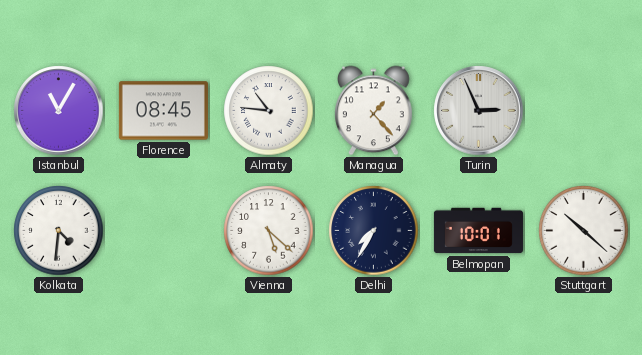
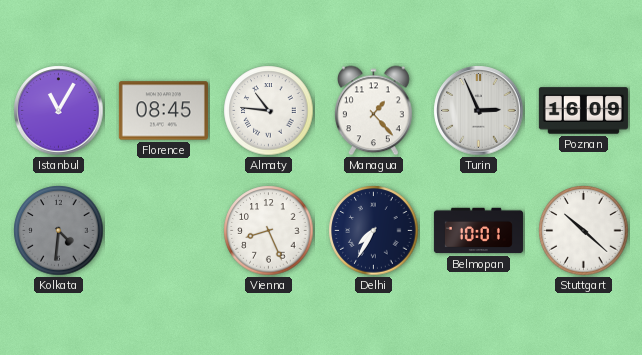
Poznan: none -> 16:09 (583, 111)
Kolkata dial: white -> grey (59, 231)
Vienna: 5:22 -> 8:26 (269, 231)
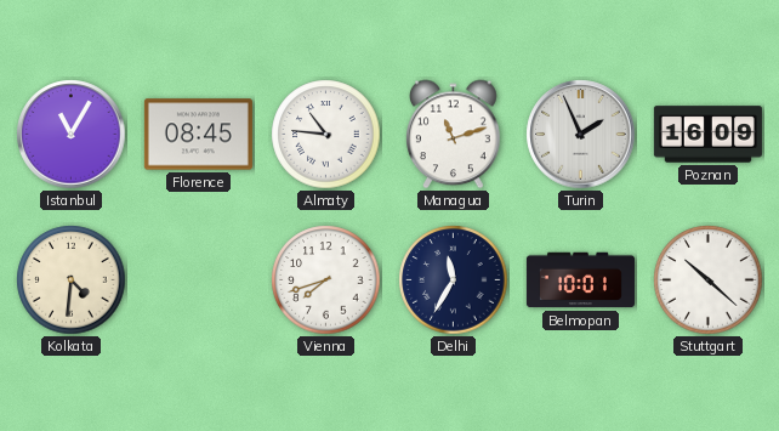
Managua: 1:23 -> 11:12 (454, 135)
Turin: 2:56 -> 1:56 (581, 135)
Kolkata dial: grey -> cream (72, 280)
Vienna: 8:26 -> 7:42 (326, 280)
Delhi: 7:35 -> 11:35 (454, 280)
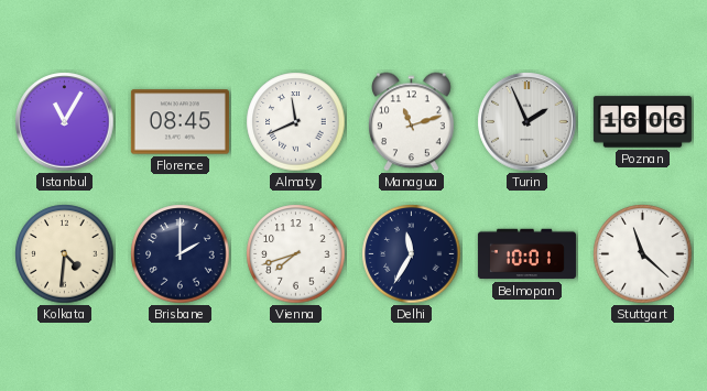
Almaty: 10:46 -> 11:41 (296, 122)
Poznan: 16:09 -> 16:06 (642, 122)
Brisbane: none -> 2:00 (181, 254)
Stuttgart: 10:22 -> 11:22 (643, 254)
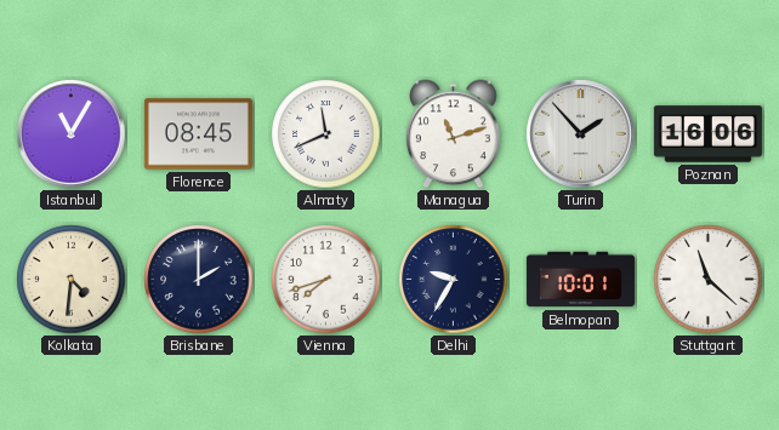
Turin: 1:56 -> 1:53 (581, 134)
Delhi: 11:35 -> 9:35 (454, 280)
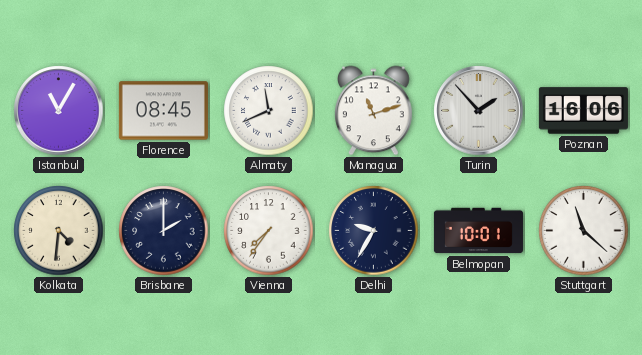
Vienna: 7:42 -> 7:36 (269, 231)
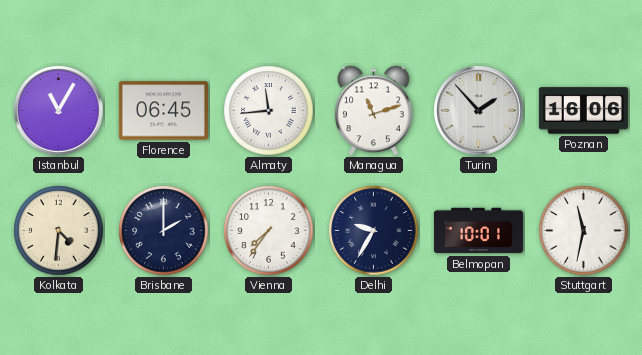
Florence: 08:45 -> 06:45 (163, 111)
Almaty: 11:41 -> 11:44 (269, 111)
Stuttgart: 11:22 -> 11:32 (584, 231)
